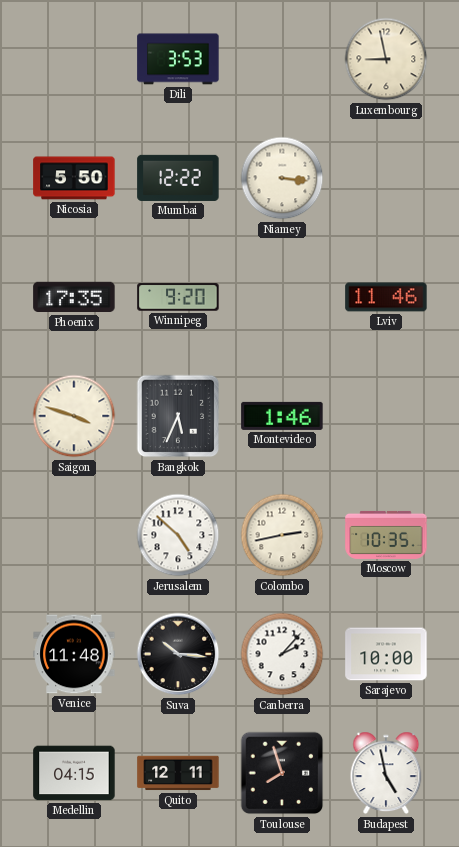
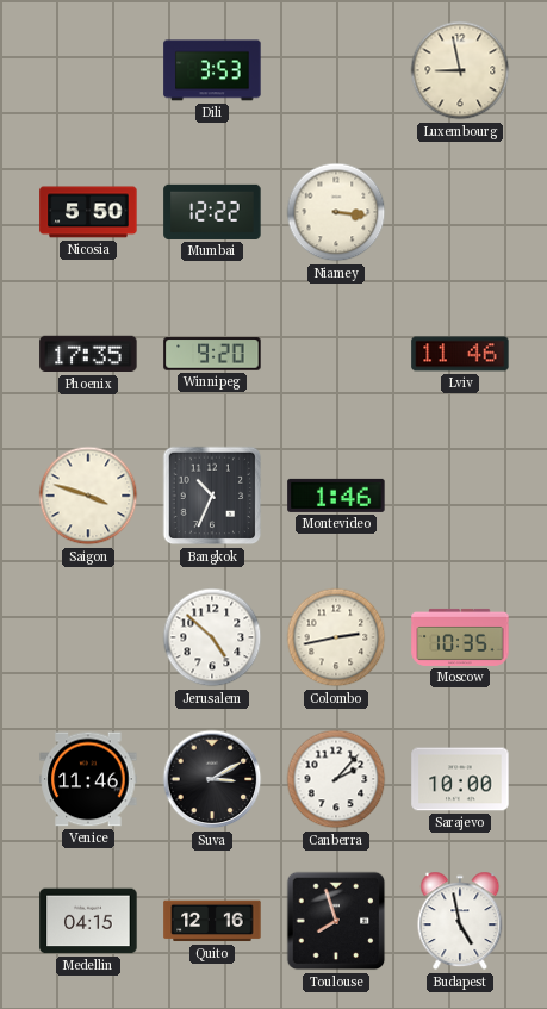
Bangkok: 5:34 -> 10:34 (212, 496)
Venice: 11:48 -> 11:46 (88, 779)
Suva: 10:16 -> 3:10 (212, 779)
Quito: 12:11 -> 12:16 (212, 921)
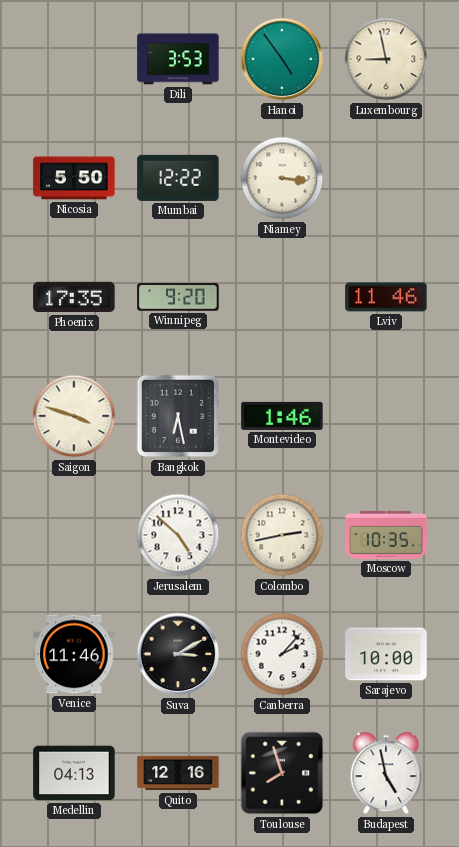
Hanoi: none -> 4:54 (282, 59)
Bangkok: 10:34 -> 6:28 (178, 416)
Medellin: 04:15 -> 04:13 (74, 773)
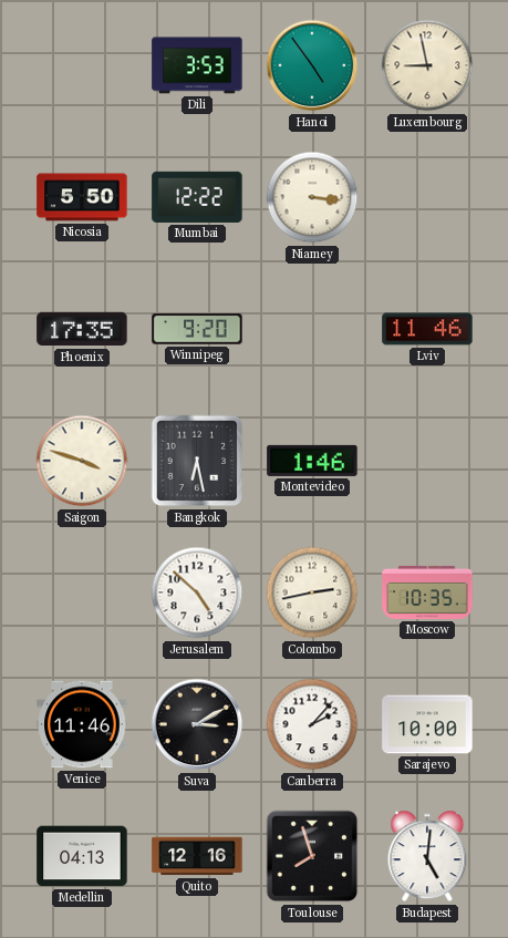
Budapest: 4:58 -> 5:01 (427, 856)
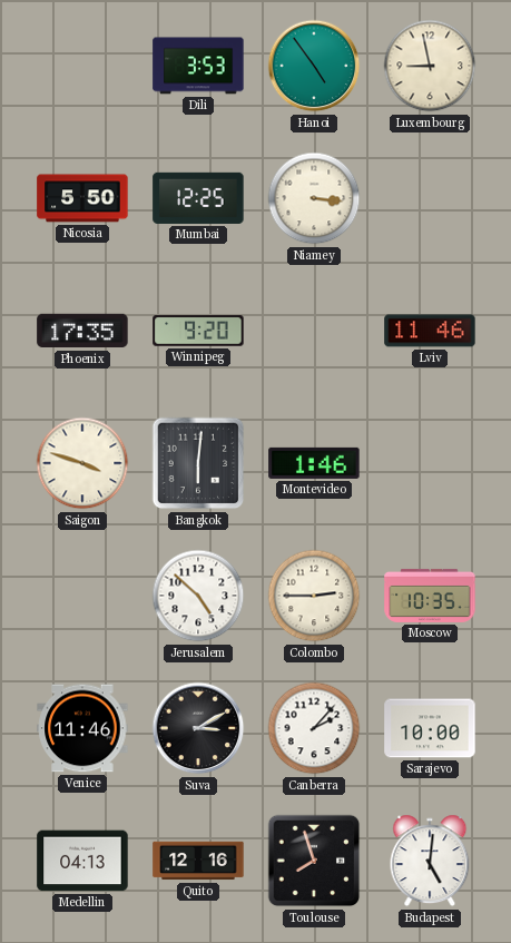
Mumbai: 12:22 -> 12:25 (198, 198)
Bangkok: 6:28 -> 6:01 (198, 463)
Colombo: 2:43 -> 2:45 (314, 596)
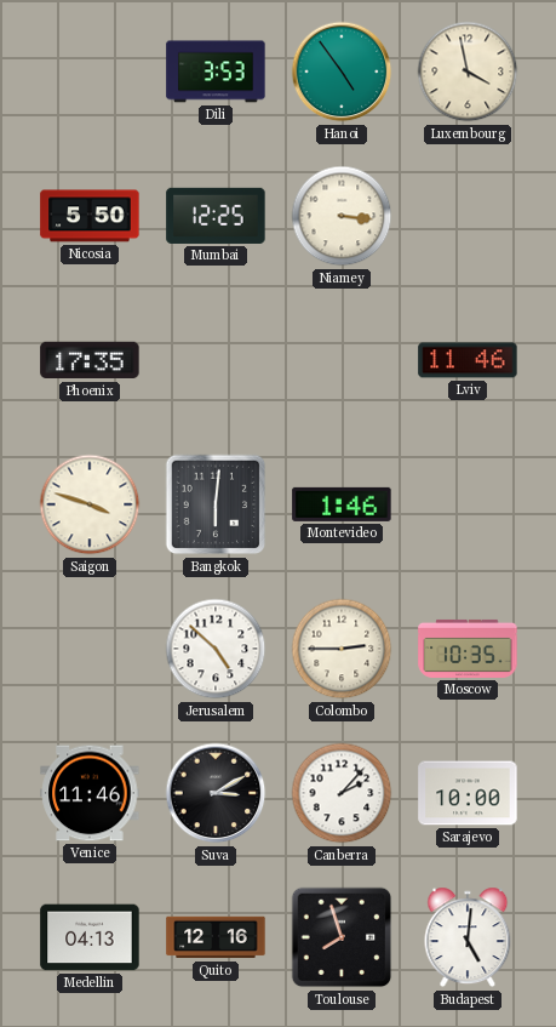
Luxembourg: 8:58 -> 3:58 (468, 72)
Winnipeg: 9:20 -> none (198, 331)
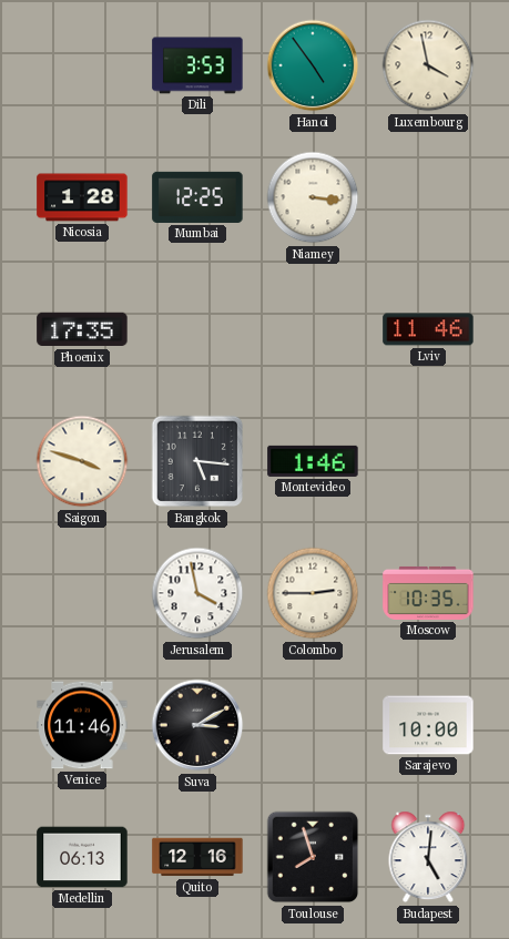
Nicosia: 5:50 -> 1:28 (82, 197)
Bangkok: 6:01 -> 5:16 (197, 461)
Jerusalem: 4:52 -> 3:58 (197, 593)
Canberra: 2:07 -> none (342, 793)
Medellin: 04:13 -> 06:13 (82, 857)
